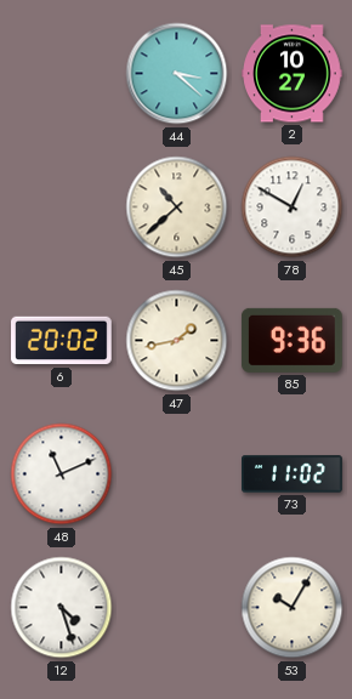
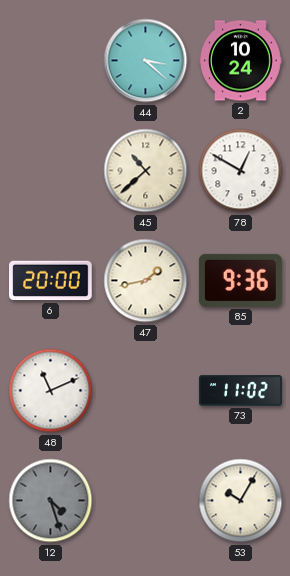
2: 10:27 -> 10:24 (241, 61)
6: 20:02 -> 20:00 (51, 281)
12 dial: white -> grey (51, 501)
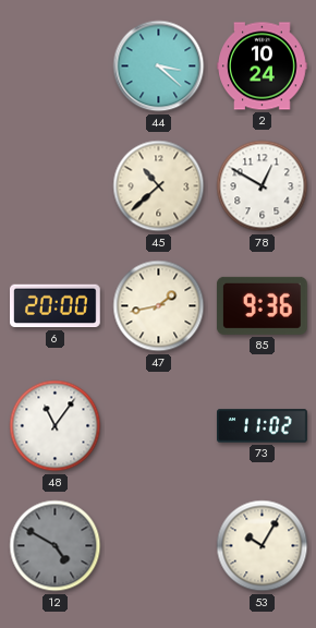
48: 11:11 -> 11:06 (56, 426)
12: 4:27 -> 4:50 (56, 546)
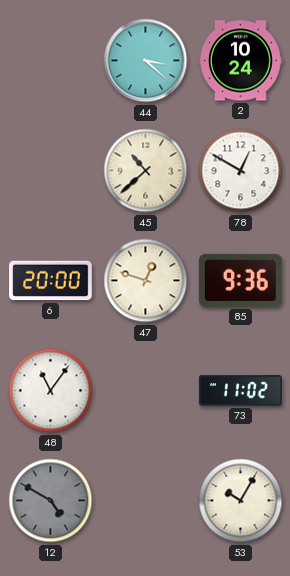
47: 1:43 -> 12:48 (146, 281)
